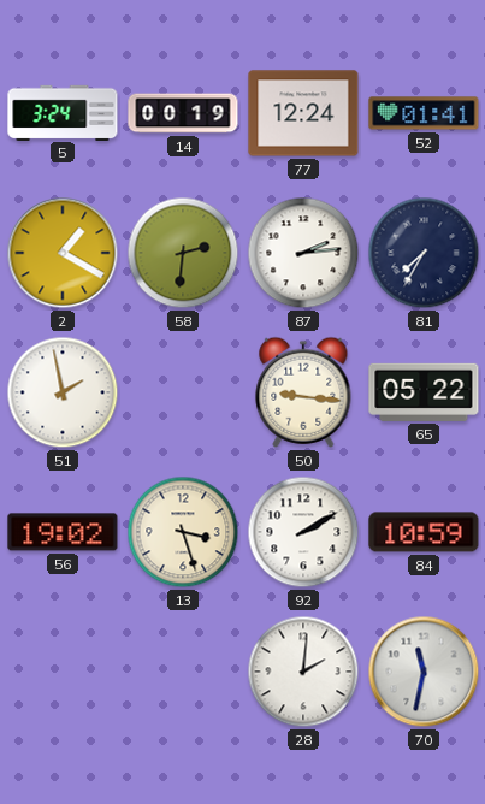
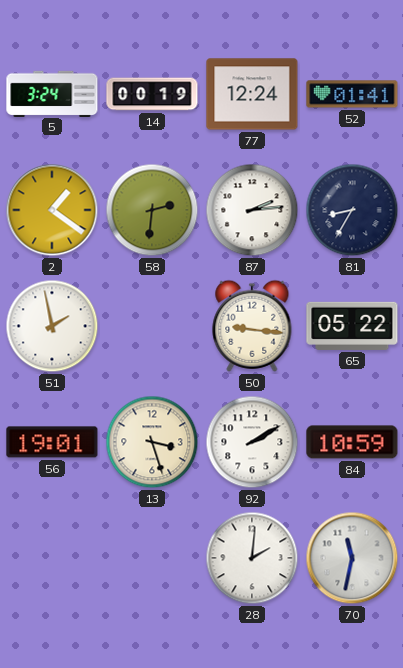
2: 1:20 -> 1:21 (52, 210)
81: 7:35 -> 8:35 (352, 210)
56: 19:02 -> 19:01 (52, 442)
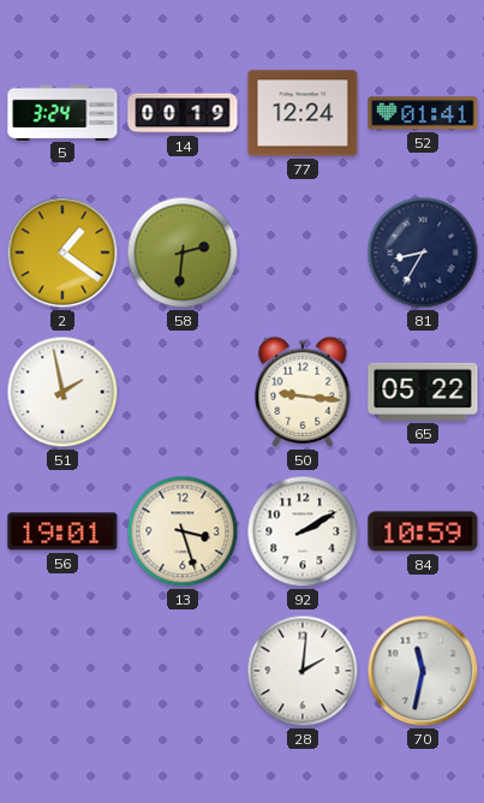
87: 2:14 -> none (252, 210)
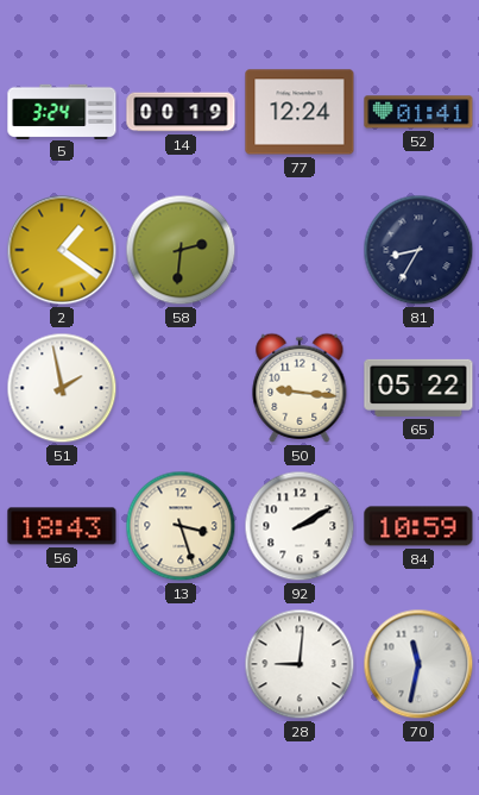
56: 19:01 -> 18:43 (62, 526)
28: 2:01 -> 9:01 (300, 664)
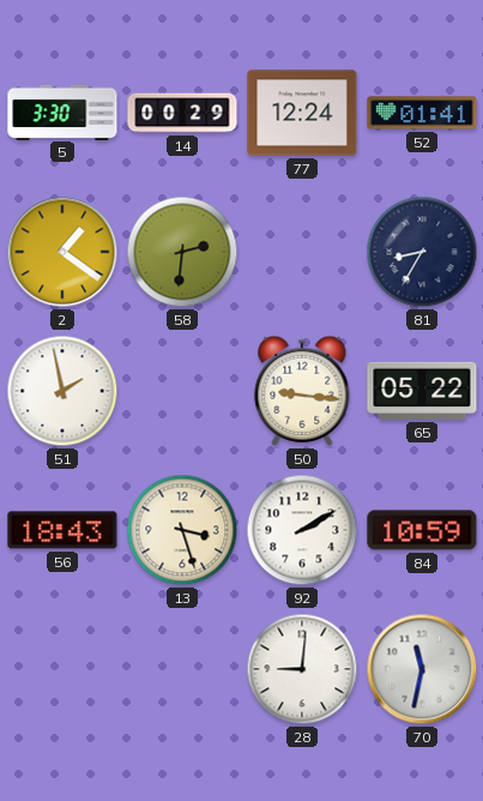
5: 3:24 -> 3:30 (62, 112)
14: 00:19 -> 00:29 (182, 113)
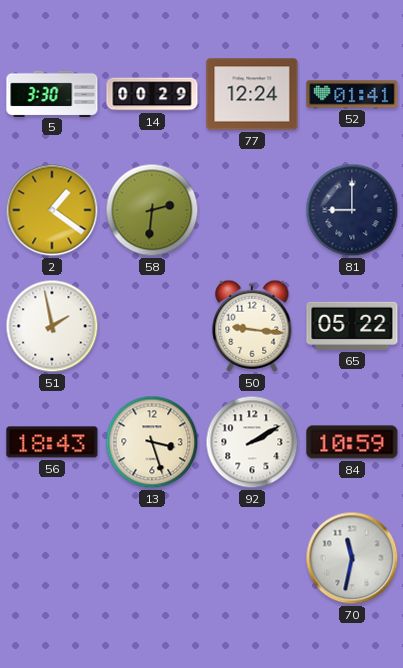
81: 8:35 -> 9:00 (352, 210)
28: 9:01 -> none (302, 669)
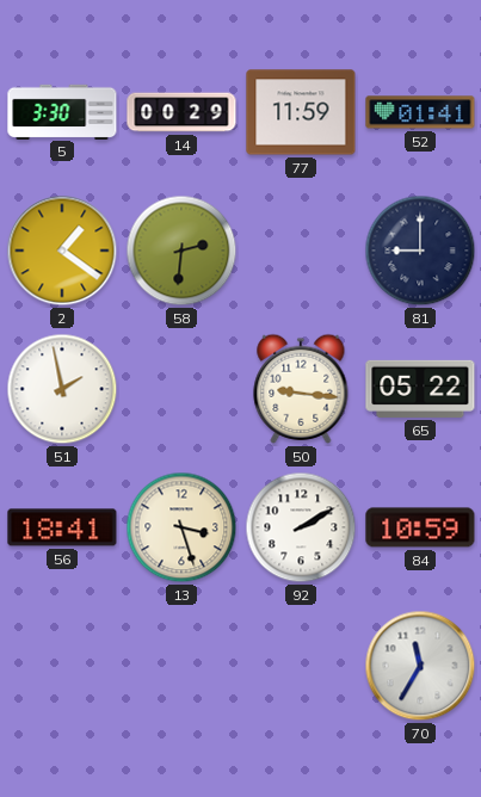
77: 12:24 -> 11:59 (301, 112)
56: 18:43 -> 18:41 (62, 527)
70: 11:32 -> 11:35 (420, 666)
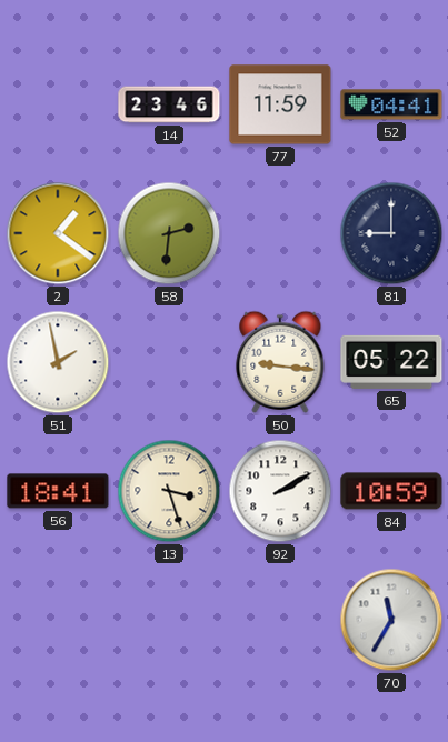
5: 3:30 -> none (62, 111)
14: 00:29 -> 23:46 (169, 104)
52: 01:41 -> 04:41 (391, 104)
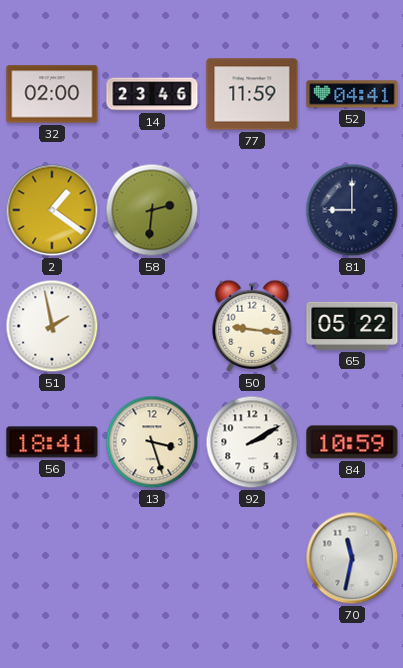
32: none -> 02:00 (52, 94)
70: 11:35 -> 11:32 (352, 558)
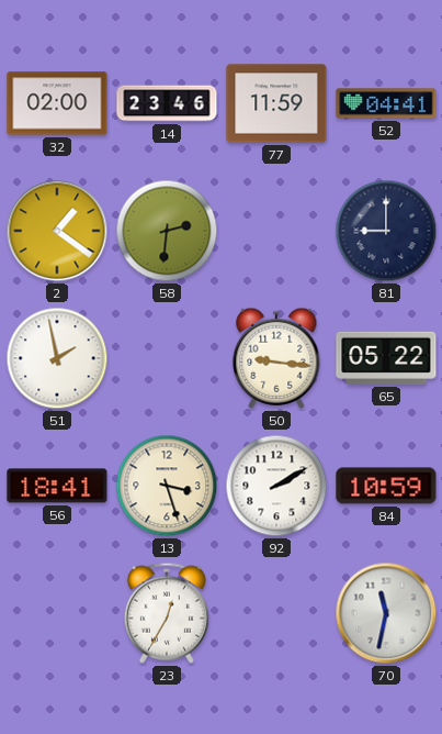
23: none -> 12:35 (167, 613)
